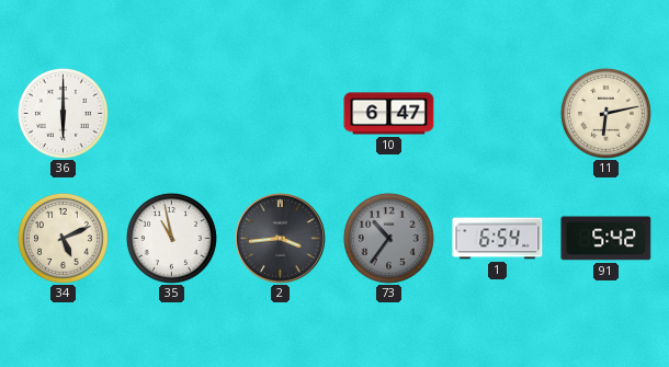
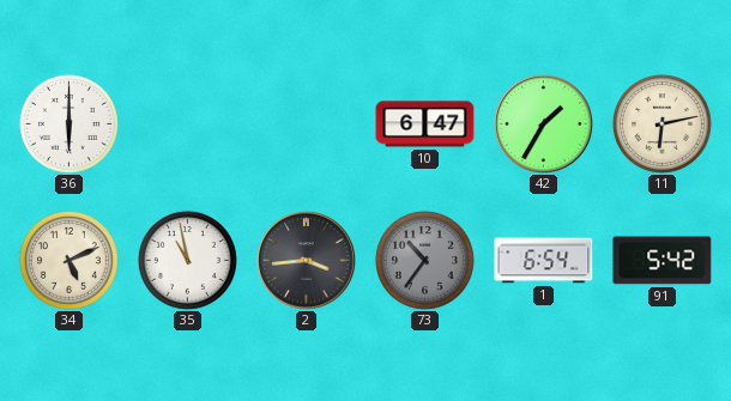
42: none -> 1:35 (544, 124)
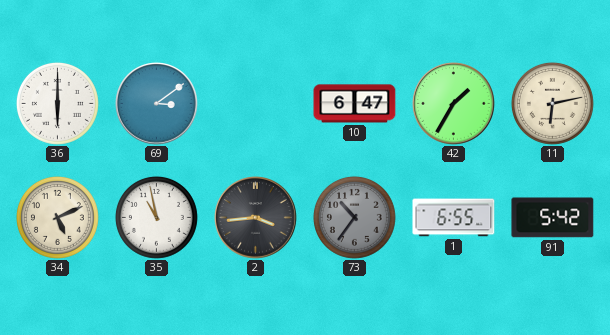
69: none -> 3:09 (157, 104)
1: 6:54 -> 6:55 (454, 218)
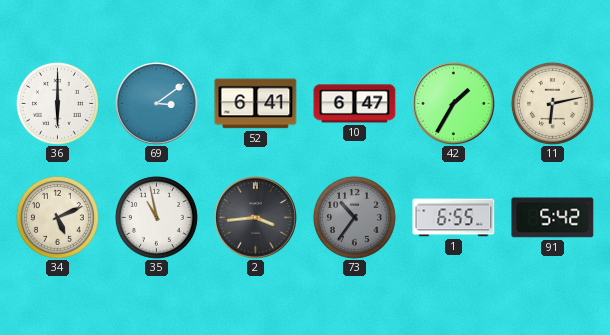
52: none -> 6:41 (256, 104)
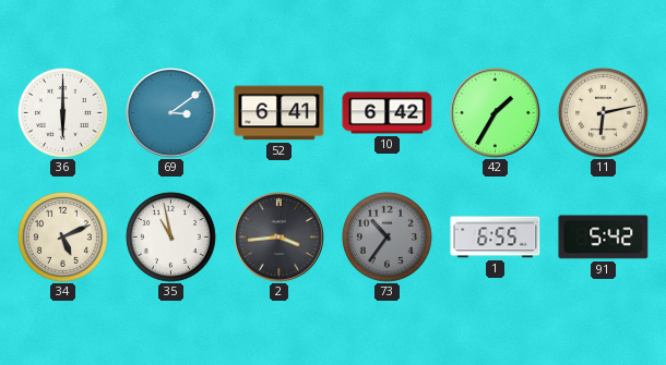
10: 6:47 -> 6:42 (388, 113)
